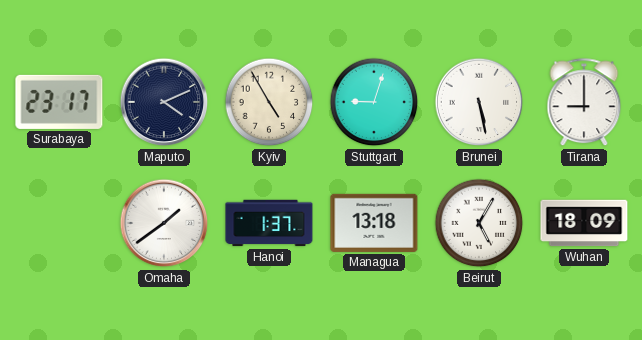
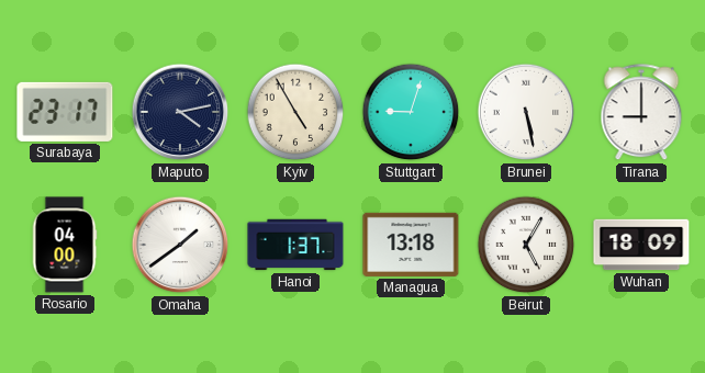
Maputo: 4:11 -> 4:13 (180, 112)
Rosario: none -> 04:00 (65, 245)
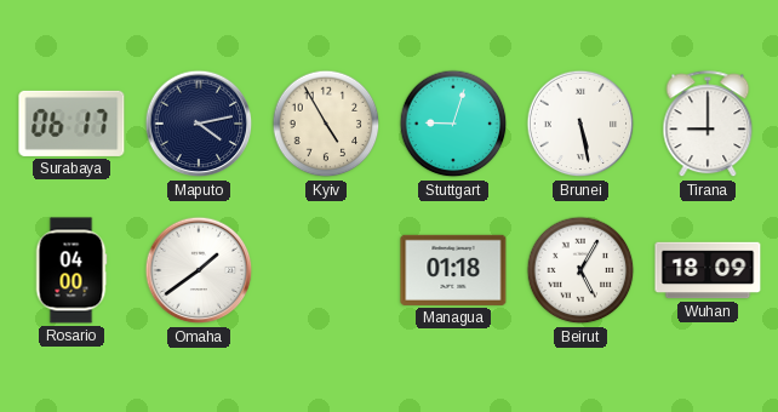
Surabaya: 23:17 -> 06:17 (71, 124)
Hanoi: 1:37 -> none (295, 245)
Managua: 13:18 -> 01:18 (453, 270)
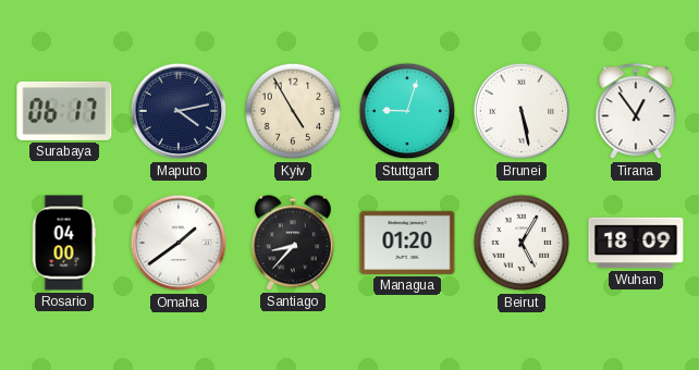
Tirana: 9:00 -> 12:54 (636, 112)
Santiago: none -> 8:37 (293, 243)
Managua: 01:18 -> 01:20 (407, 243)
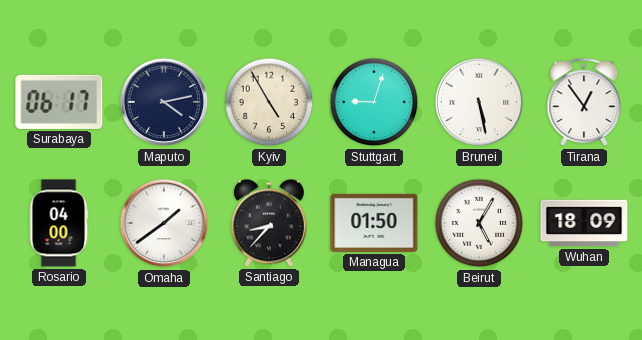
Managua: 01:20 -> 01:50 (374, 223)
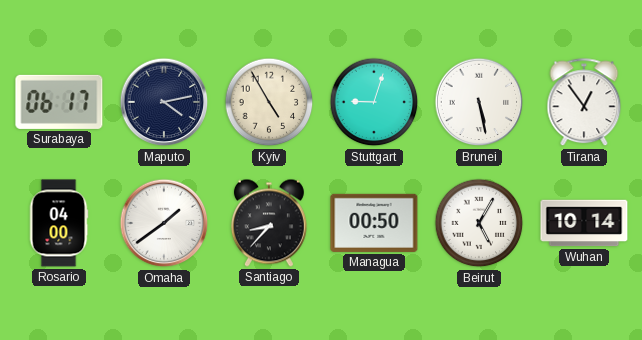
Managua: 01:50 -> 00:50 (374, 223)
Wuhan: 18:09 -> 10:14 (584, 223)
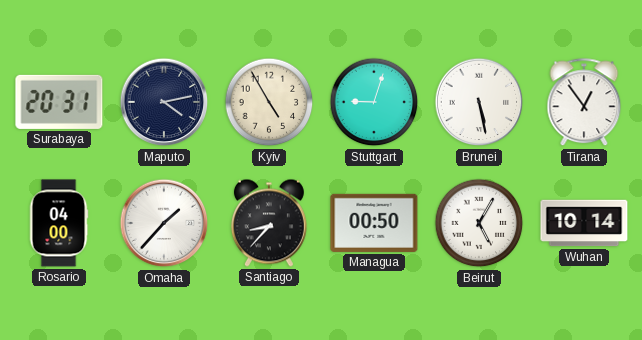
Surabaya: 06:17 -> 20:31 (59, 102)
Omaha: 1:39 -> 1:37 (164, 223)
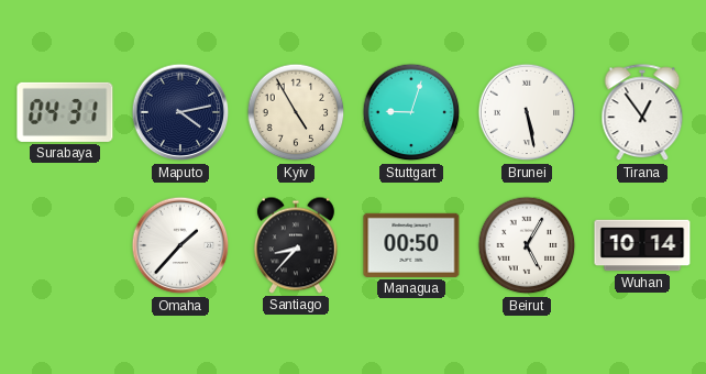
Surabaya: 20:31 -> 04:31 (65, 112)
Rosario: 04:00 -> none (59, 223)
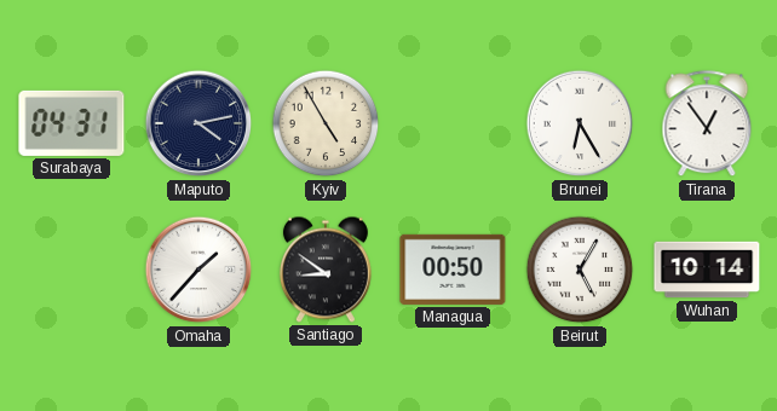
Stuttgart: 9:03 -> none (411, 112)
Brunei: 5:28 -> 6:25 (580, 123)
Santiago: 8:37 -> 8:51 (326, 270)
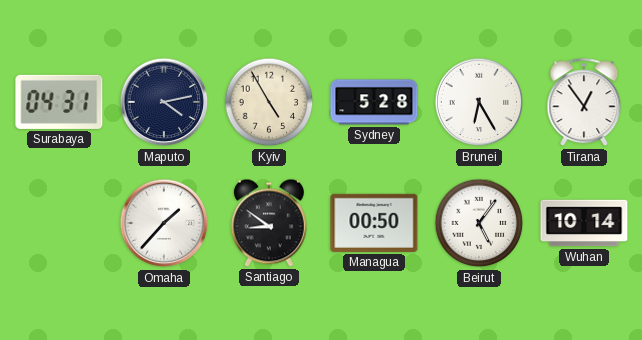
Sydney: none -> 5:28 (374, 102)
Beirut: 5:05 -> 5:06 (479, 223)
